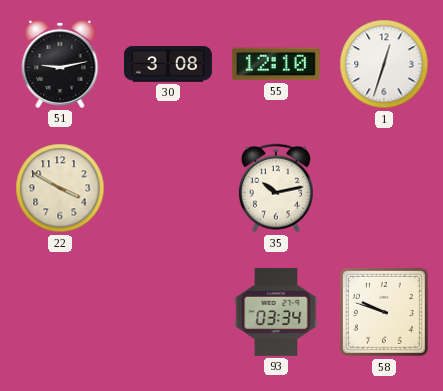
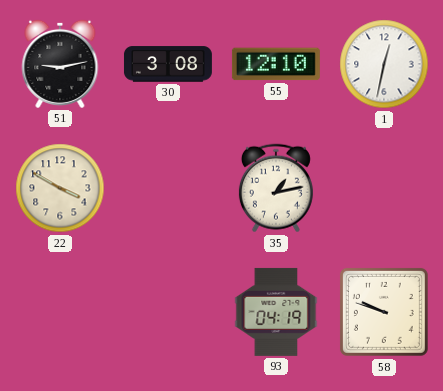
1: 12:33 -> 12:32 (384, 64)
35: 10:13 -> 1:13 (276, 188)
93: 03:34 -> 04:19 (276, 312)
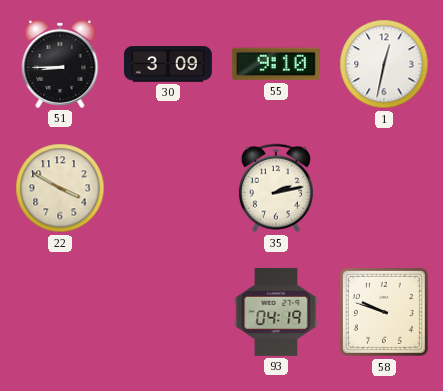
51: 9:13 -> 8:45 (60, 64)
30: 3:08 -> 3:09 (168, 64)
55: 12:10 -> 9:10 (276, 64)
35: 1:13 -> 2:13 (276, 188)
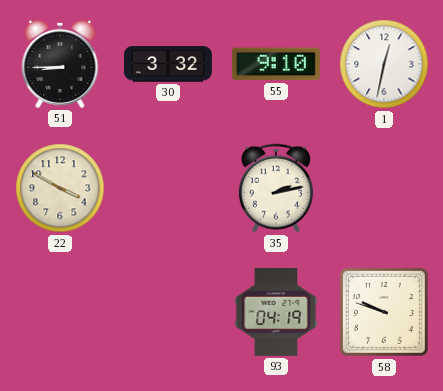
30: 3:09 -> 3:32 (168, 64)
